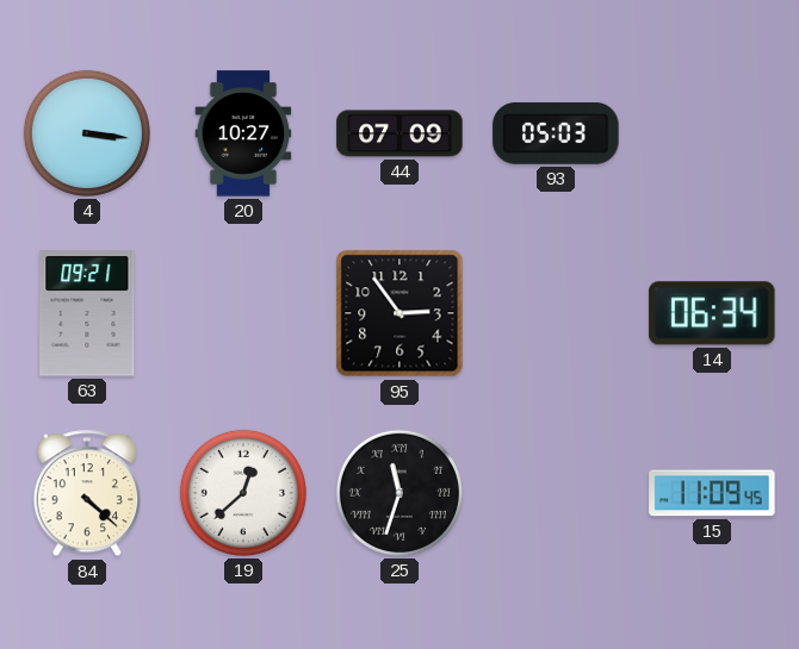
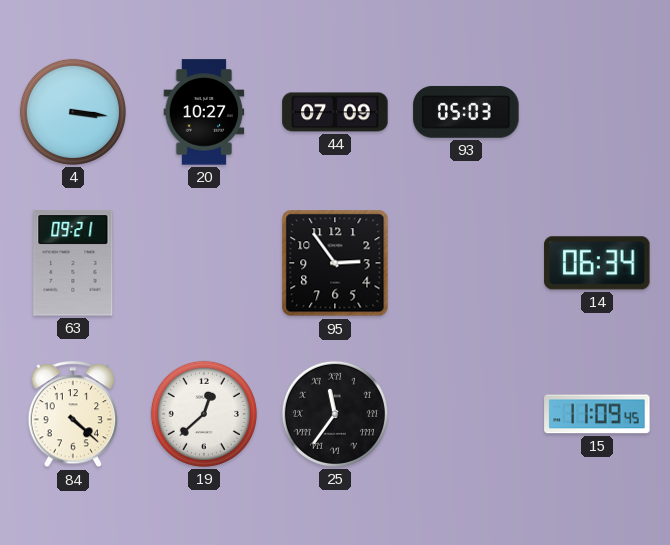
25: 11:33 -> 11:36 (335, 414)
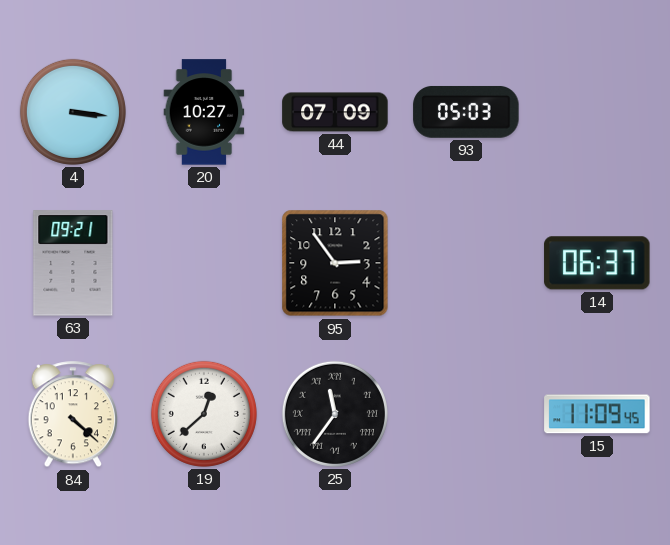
14: 06:34 -> 06:37 (597, 263)
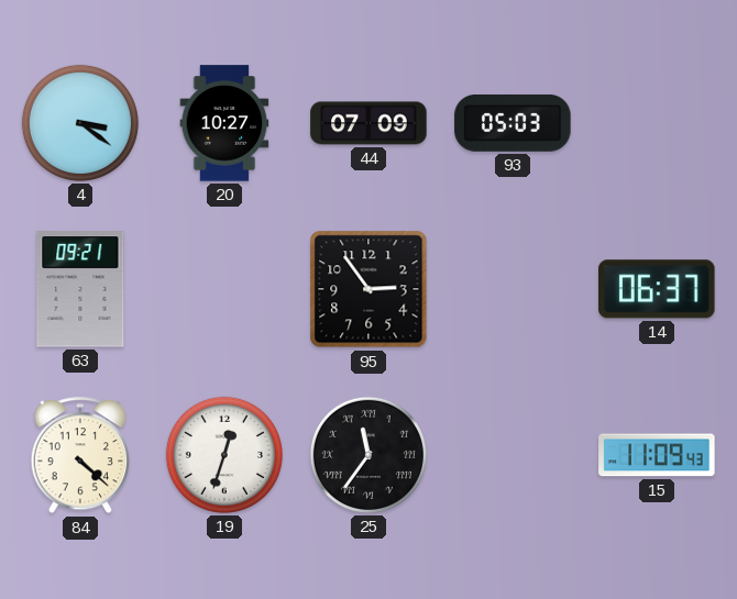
4: 3:16 -> 3:21 (80, 123)
19: 12:38 -> 12:33 (224, 455)
15: 11:09:45 -> 11:09:43 (657, 455)
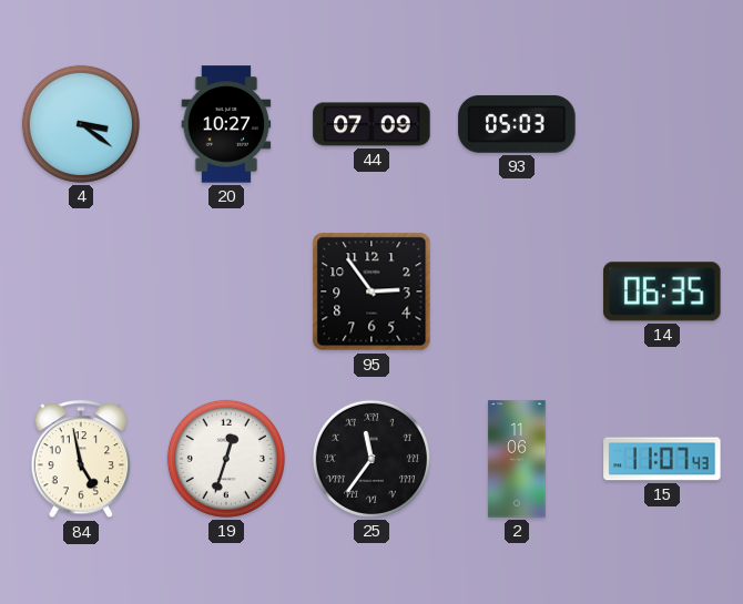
63: 09:21 -> none (80, 289)
14: 06:37 -> 06:35 (662, 291)
84: 4:22 -> 4:58 (80, 460)
2: none -> 11:06 (517, 459)
15: 11:09 -> 11:07 (662, 459)
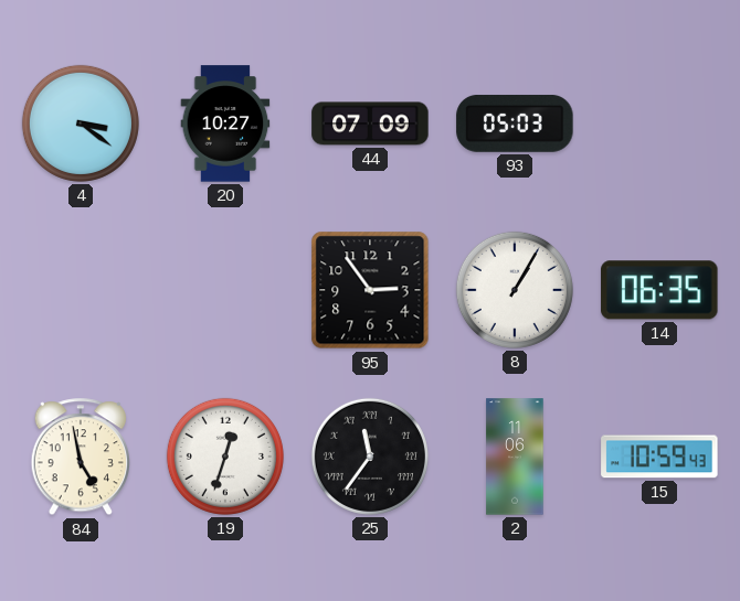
8: none -> 1:05 (515, 290)
15: 11:07 -> 10:59 (659, 457)
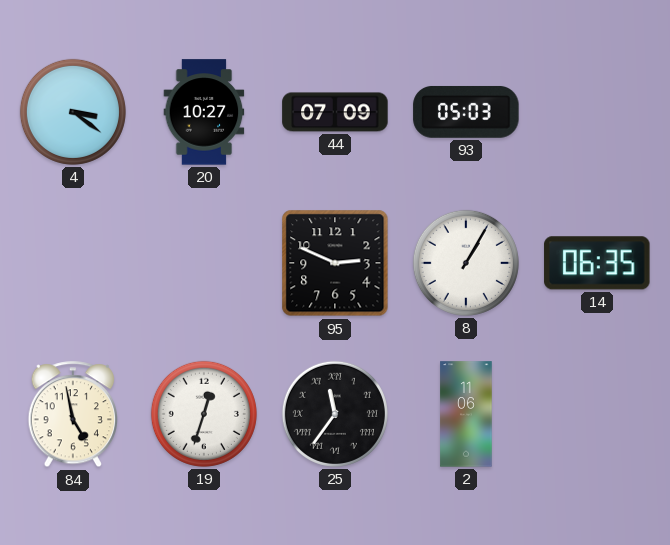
95: 2:54 -> 2:49 (335, 263)
15: 10:59 -> none (659, 457)
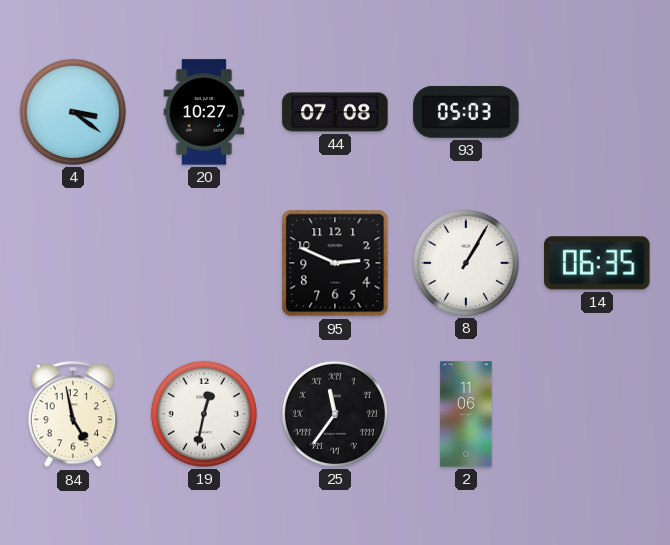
44: 07:09 -> 07:08 (335, 112)
19: 12:33 -> 12:32 (204, 414)
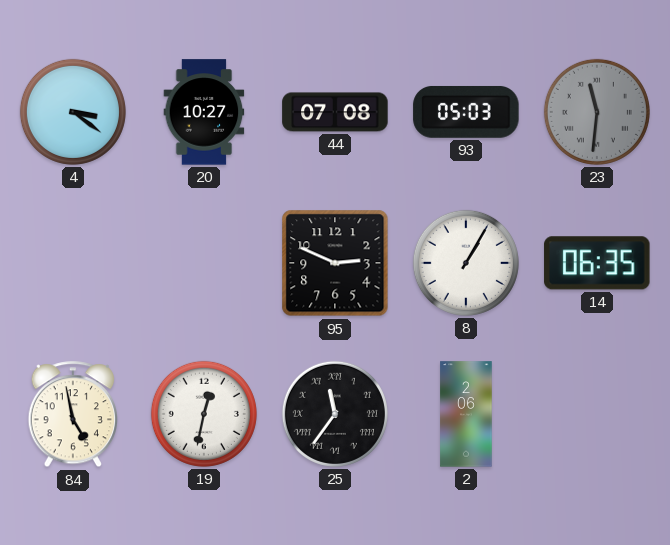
23: none -> 11:31 (597, 112)
2: 11:06 -> 2:06 (466, 414)
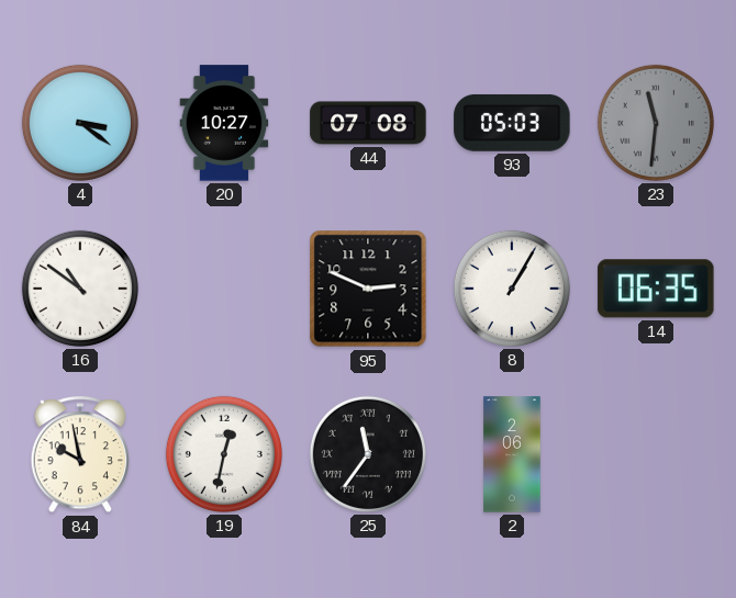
16: none -> 10:51 (80, 289)
84: 4:58 -> 9:58 (79, 455)
